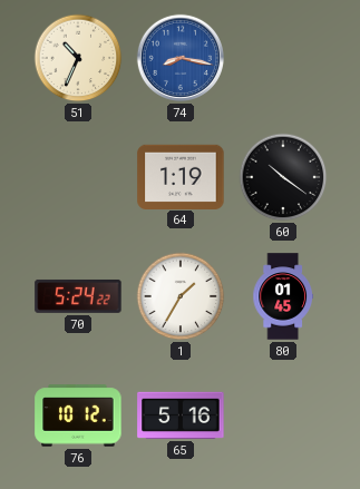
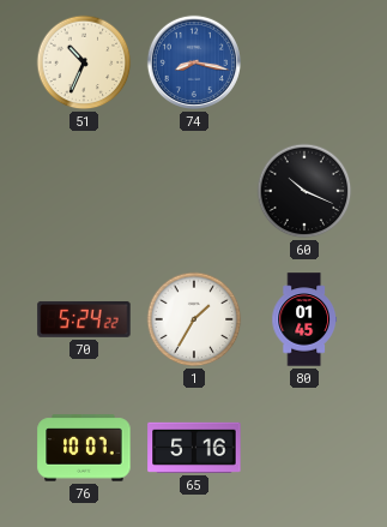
64: 1:19 -> none (181, 176)
60: 10:21 -> 10:19 (304, 191)
76: 10:12 -> 10:07 (84, 448)
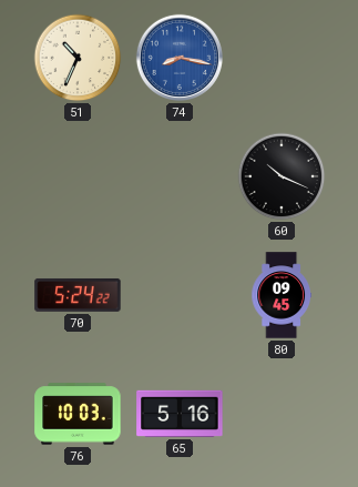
1: 1:35 -> none (194, 319)
80: 01:45 -> 09:45 (280, 295)
76: 10:07 -> 10:03 (78, 414)
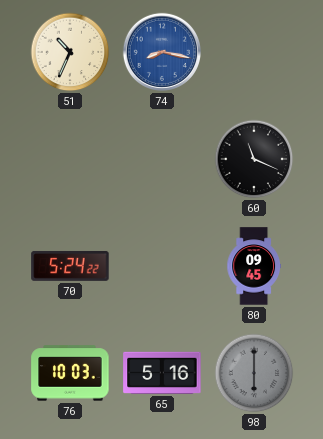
60: 10:19 -> 11:19 (254, 159)
98: none -> 6:00 (254, 373)
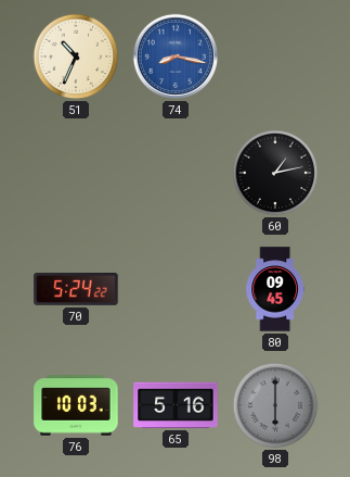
60: 11:19 -> 1:13 (275, 173)
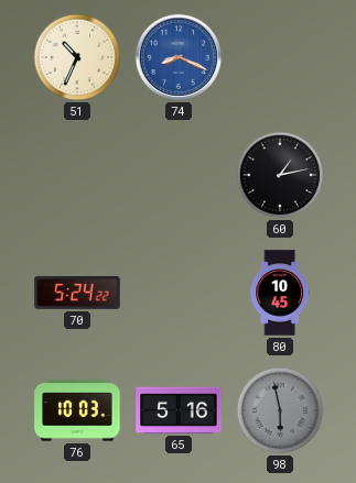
74: 8:17 -> 8:19 (179, 57)
80: 09:45 -> 10:45 (279, 293)
98: 6:00 -> 5:58 (280, 410)
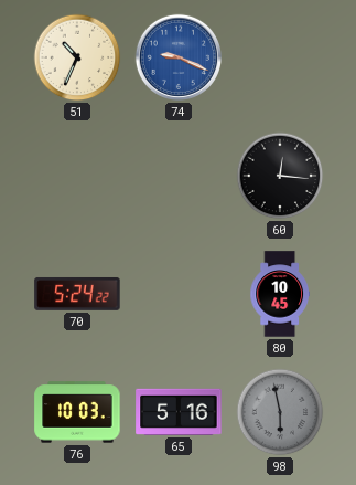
74: 8:19 -> 9:19 (179, 57)
60: 1:13 -> 12:16 (280, 176)
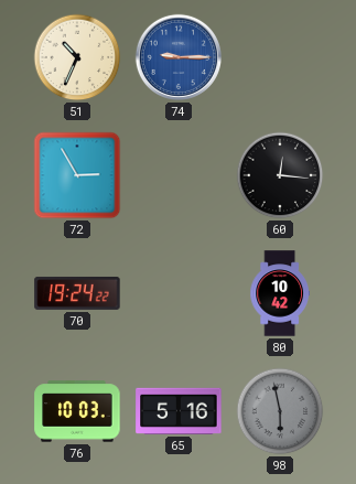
74: 9:19 -> 9:15 (179, 57)
72: none -> 2:55 (77, 175)
70: 5:24 -> 19:24 (77, 293)
80: 10:45 -> 10:42 (279, 293)
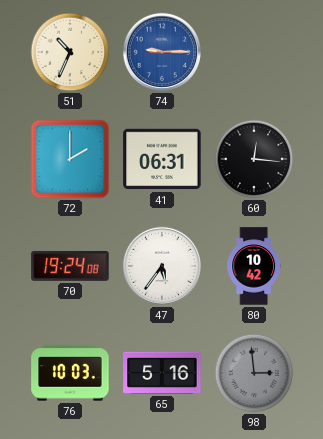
72: 2:55 -> 2:00 (70, 159)
41: none -> 06:31 (162, 159)
70: 19:24:22 -> 19:24:08 (70, 266)
47: none -> 5:36 (162, 266)
98: 5:58 -> 2:59 (254, 373)
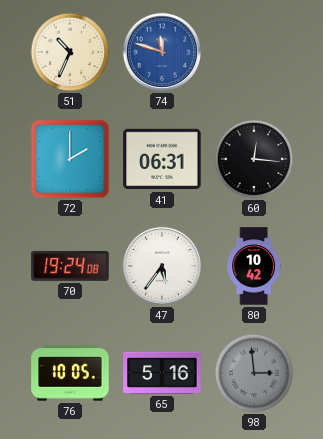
74: 9:15 -> 11:48 (162, 52)
76: 10:03 -> 10:05 (70, 373)
